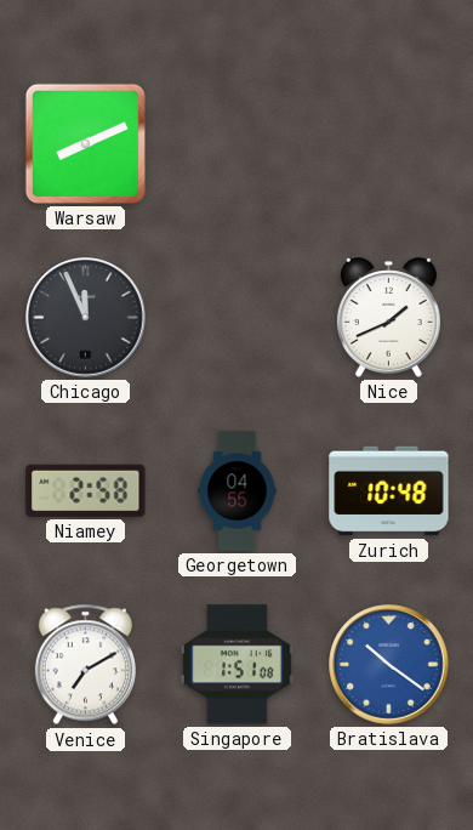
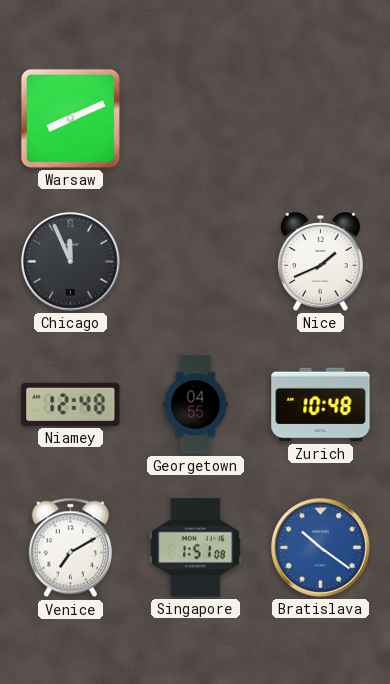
Niamey: 2:58 -> 12:48 (71, 404)
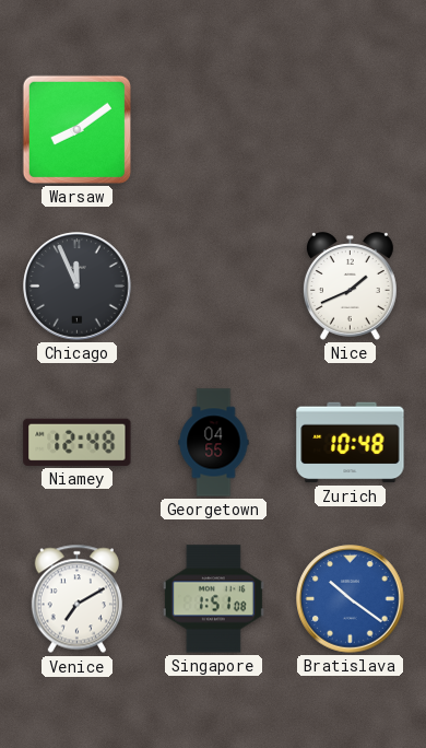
Warsaw: 8:11 -> 8:09 (76, 129)
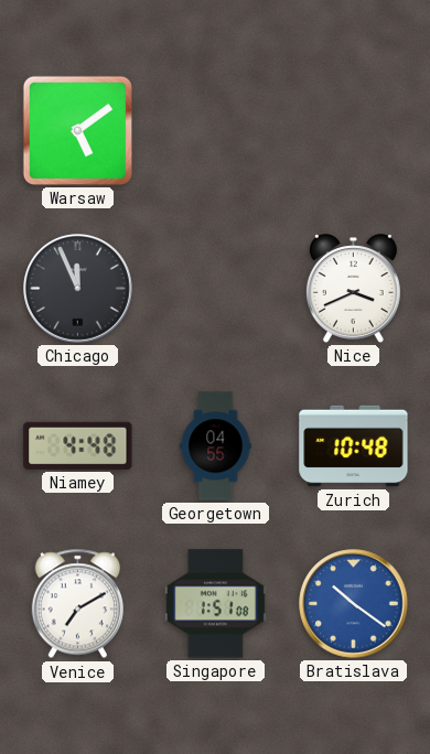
Warsaw: 8:09 -> 5:09 (77, 130)
Nice: 1:41 -> 3:41 (353, 289)
Niamey: 12:48 -> 4:48 (78, 445)
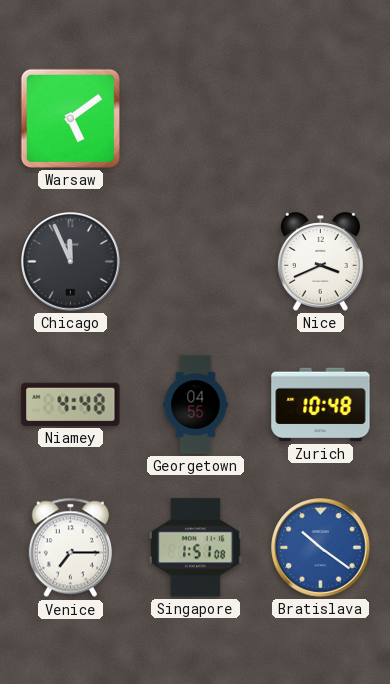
Venice: 7:10 -> 7:15 (70, 548)
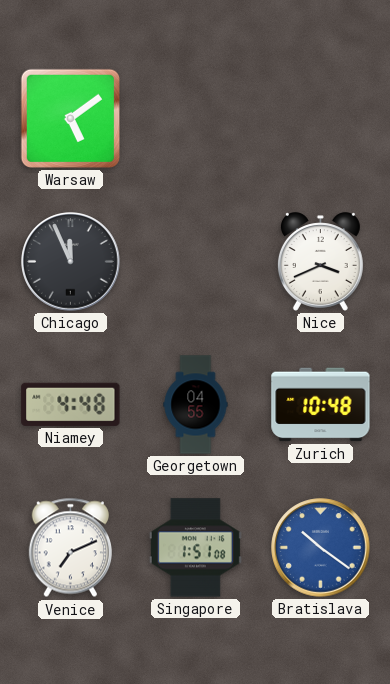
Venice: 7:15 -> 7:11 (70, 548)
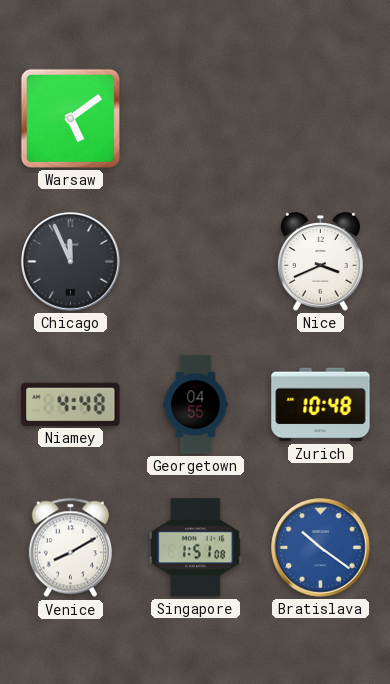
Venice: 7:11 -> 8:10 (70, 548)
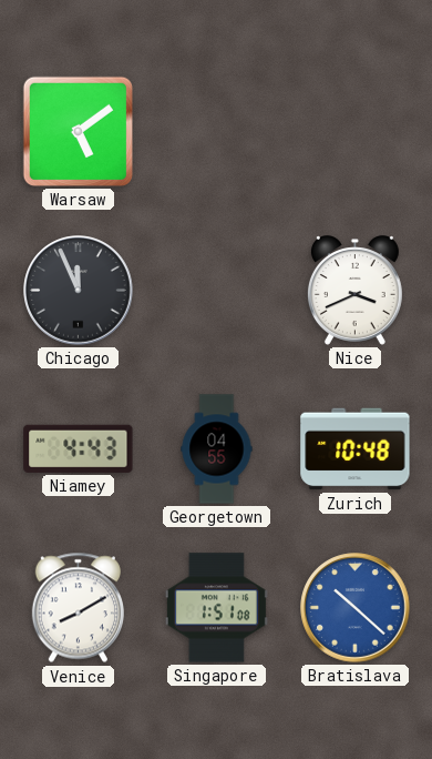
Niamey: 4:48 -> 4:43 (79, 448)
Bratislava: 10:21 -> 10:22 (356, 608)
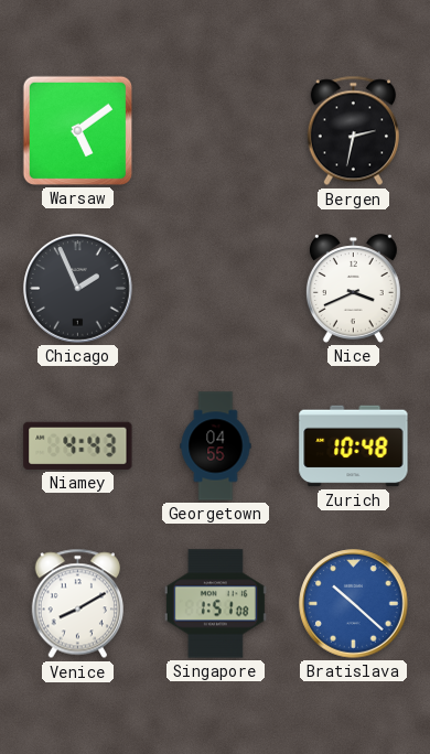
Bergen: none -> 2:32 (353, 131)
Chicago: 11:56 -> 1:56 (78, 289)
